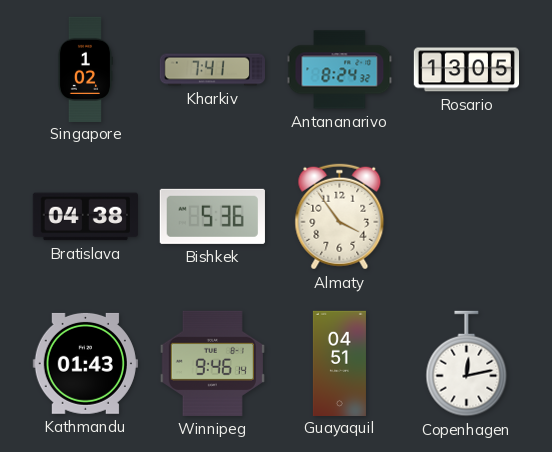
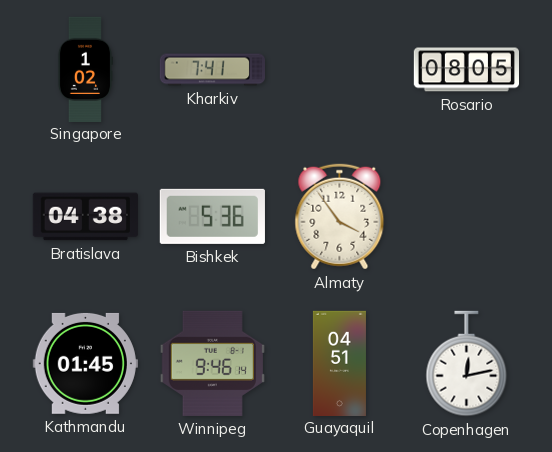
Antananarivo: 8:24 -> none (340, 70)
Rosario: 13:05 -> 08:05 (466, 70)
Kathmandu: 01:43 -> 01:45 (85, 363)
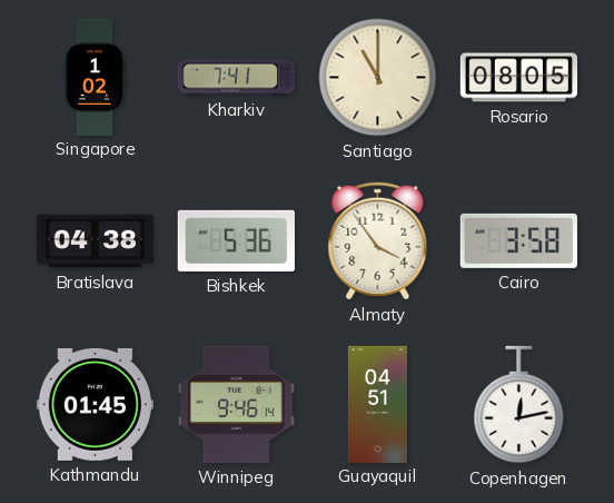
Santiago: none -> 11:00 (378, 78)
Cairo: none -> 3:58 (518, 240)
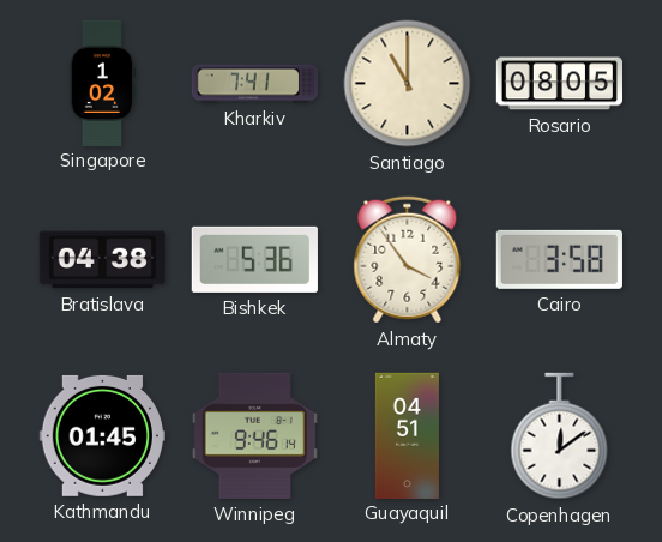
Copenhagen: 12:13 -> 12:09 (560, 436)
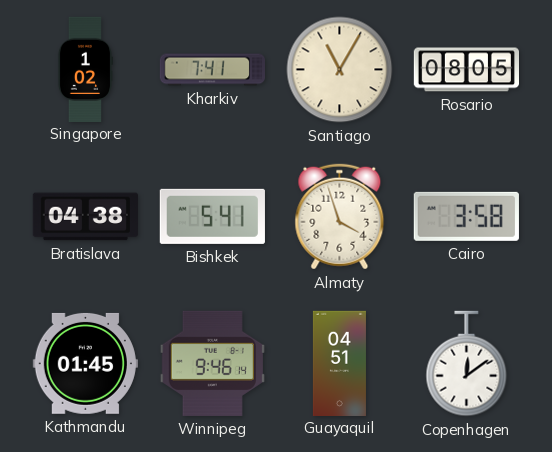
Santiago: 11:00 -> 11:05 (340, 70)
Bishkek: 5:36 -> 5:41 (212, 216)
Almaty: 3:54 -> 3:57 (340, 217)
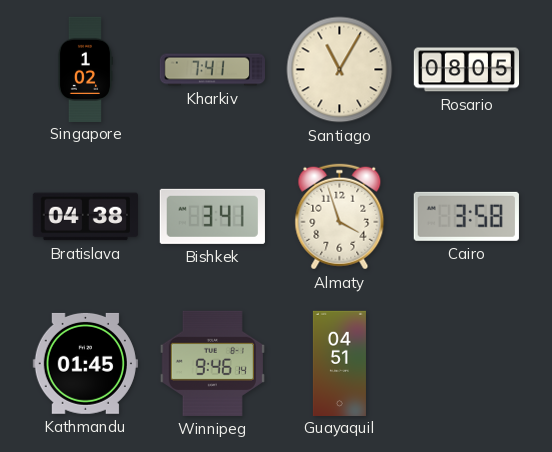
Bishkek: 5:41 -> 3:41 (212, 216)
Copenhagen: 12:09 -> none (467, 364)
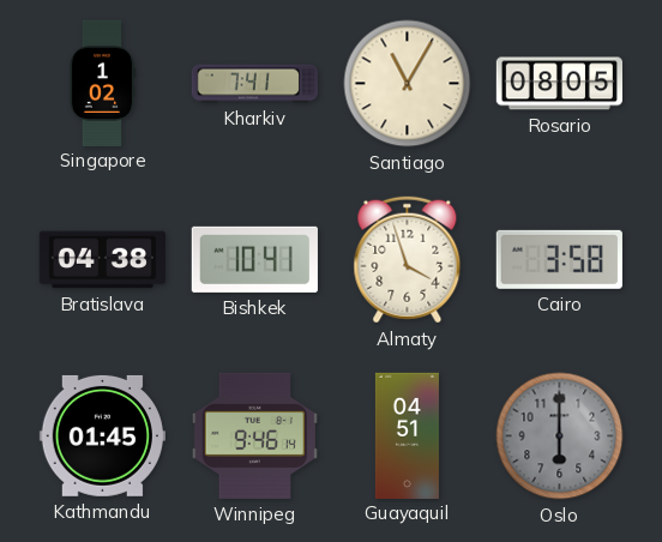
Bishkek: 3:41 -> 10:41 (254, 259)
Oslo: none -> 6:00 (560, 436)
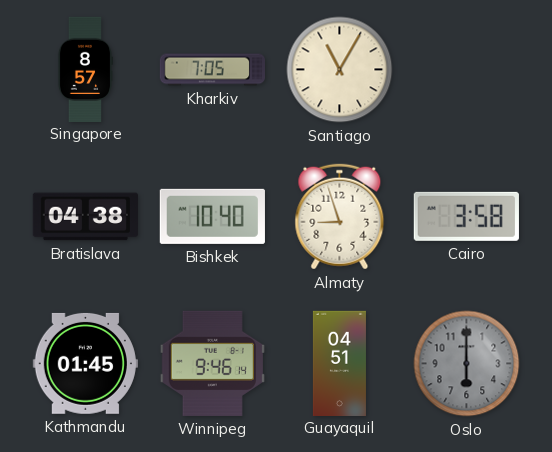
Singapore: 1:02 -> 8:57 (84, 69)
Kharkiv: 7:41 -> 7:05 (212, 70)
Rosario: 08:05 -> none (559, 84)
Bishkek: 10:41 -> 10:40 (212, 216)
Almaty: 3:57 -> 8:57 (340, 217)
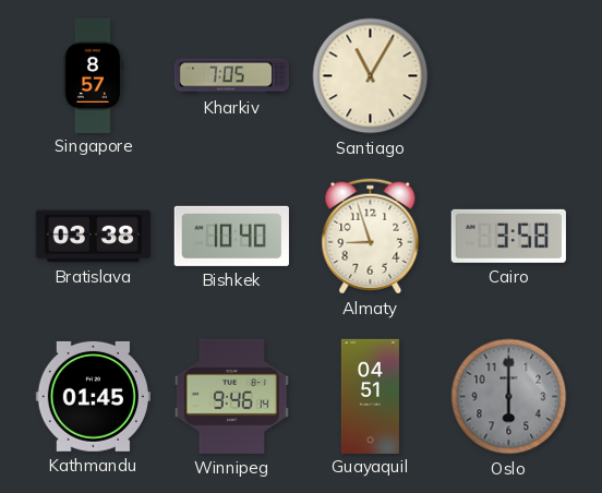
Bratislava: 04:38 -> 03:38 (93, 237)
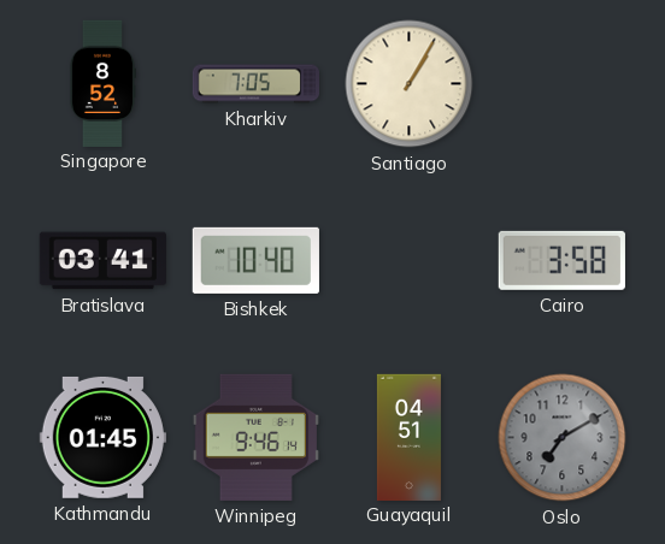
Singapore: 8:57 -> 8:52 (101, 83)
Santiago: 11:05 -> 1:05 (410, 84)
Bratislava: 03:38 -> 03:41 (102, 261)
Almaty: 8:57 -> none (371, 237)
Oslo: 6:00 -> 7:10 (563, 438)
